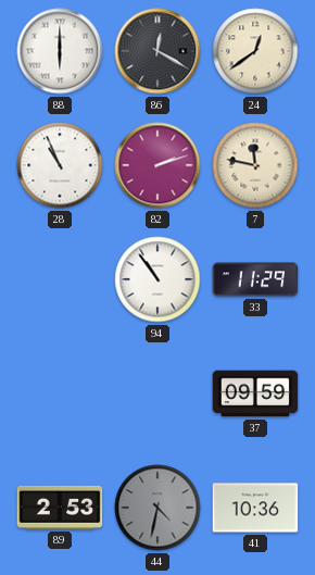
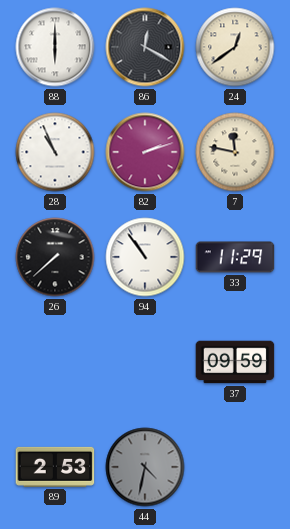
26: none -> 7:38 (55, 257)
41: 10:36 -> none (255, 508)
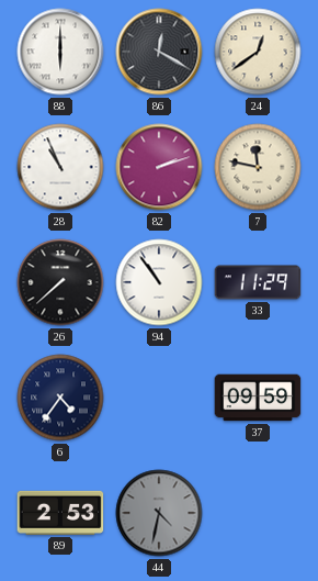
6: none -> 4:36 (60, 398)
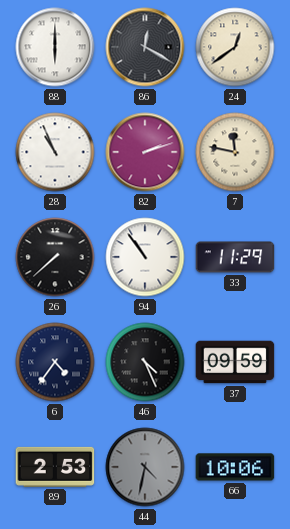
46: none -> 4:26 (145, 362)
66: none -> 10:06 (235, 467)
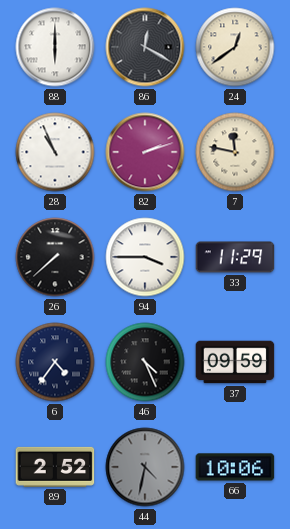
94: 10:54 -> 3:45 (145, 257)
89: 2:53 -> 2:52 (55, 467)
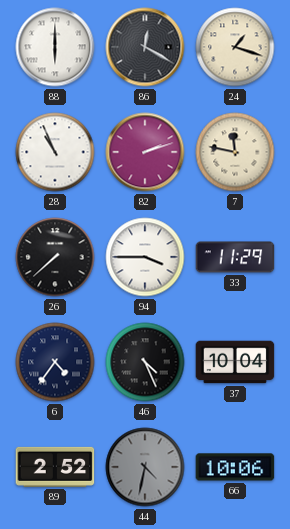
24: 12:39 -> 1:18 (235, 47)
37: 09:59 -> 10:04 (235, 362)
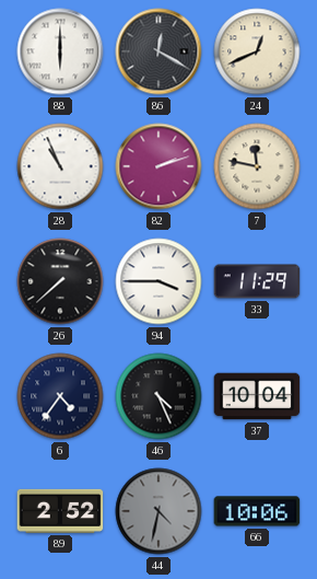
24: 1:18 -> 12:41 (257, 51)
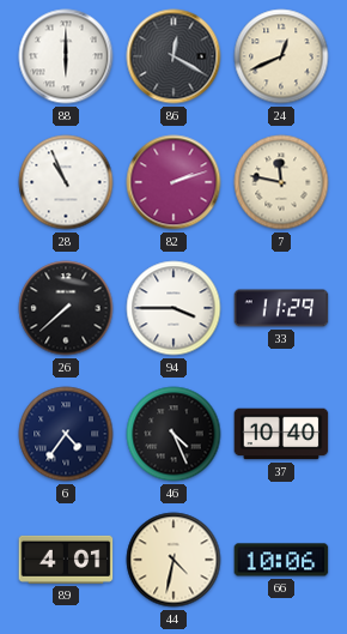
37: 10:04 -> 10:40 (281, 434)
89: 2:52 -> 4:01 (66, 560)
44 dial: grey -> cream (173, 560)
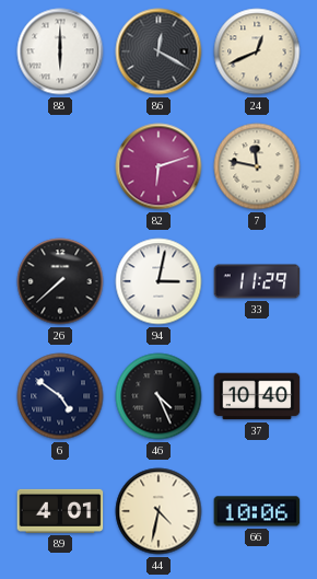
28: 10:56 -> none (66, 182)
82: 2:12 -> 6:12 (158, 166)
94: 3:45 -> 3:02 (158, 281)
6: 4:36 -> 4:51 (60, 396)
